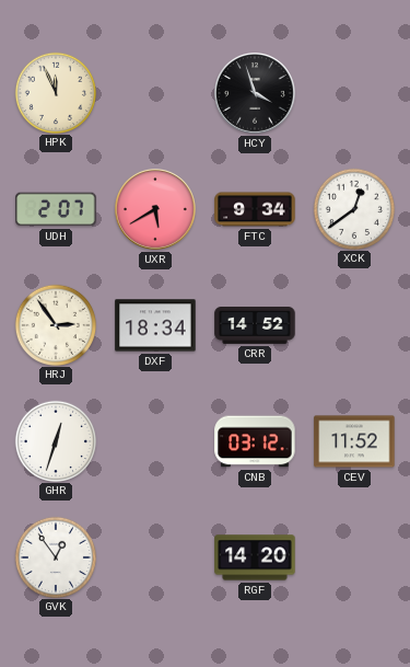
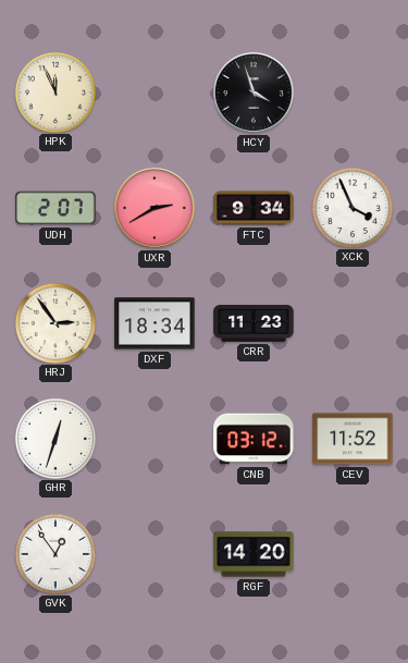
UXR: 5:40 -> 2:40 (156, 209)
XCK: 12:39 -> 3:56 (351, 207)
CRR: 14:52 -> 11:23 (254, 324)
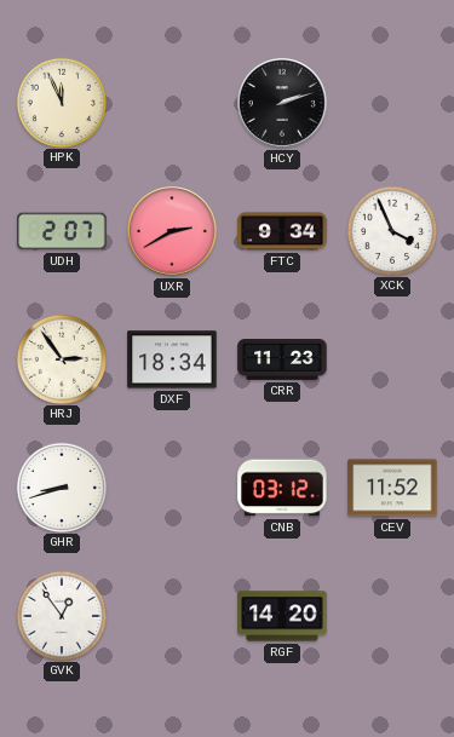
HCY: 3:57 -> 2:12 (283, 104)
GHR: 12:33 -> 8:42 (61, 486)
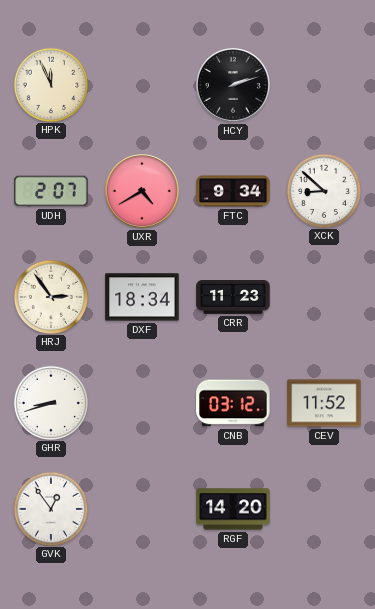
UXR: 2:40 -> 4:40 (143, 192)
XCK: 3:56 -> 8:52 (323, 190)
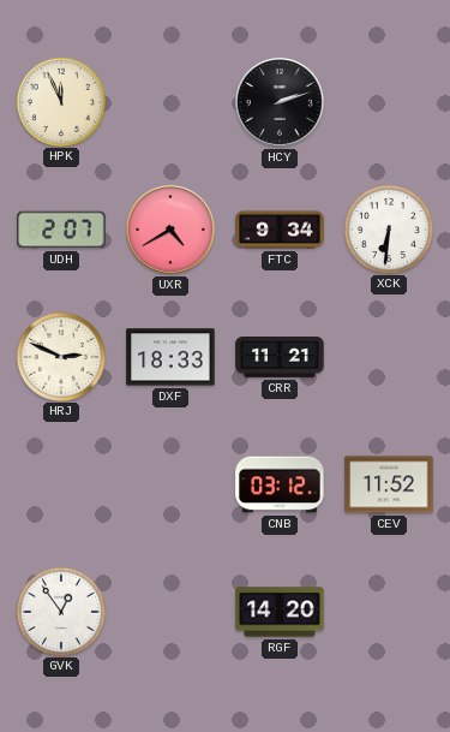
XCK: 8:52 -> 6:31 (388, 228)
HRJ: 2:54 -> 2:49 (60, 356)
DXF: 18:34 -> 18:33 (170, 357)
CRR: 11:23 -> 11:21 (280, 358)
GHR: 8:42 -> none (50, 402)
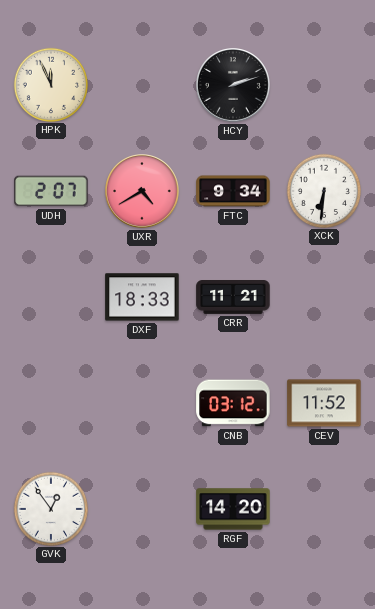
HRJ: 2:49 -> none (60, 356)
